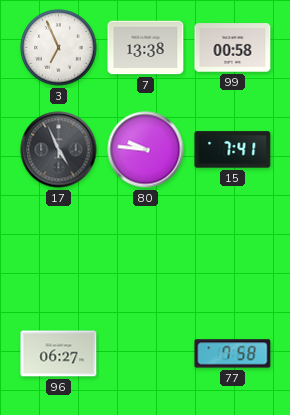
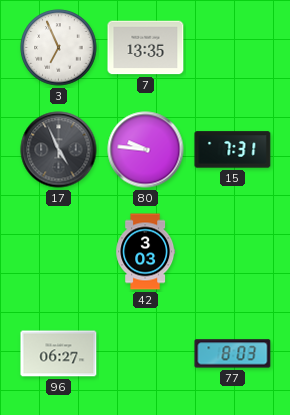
7: 13:38 -> 13:35 (146, 48)
99: 00:58 -> none (233, 48)
15: 7:41 -> 7:31 (233, 150)
42: none -> 3:03 (146, 252)
77: 7:58 -> 8:03 (233, 354)
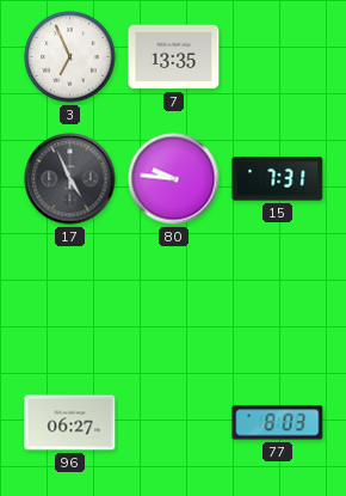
42: 3:03 -> none (146, 252)
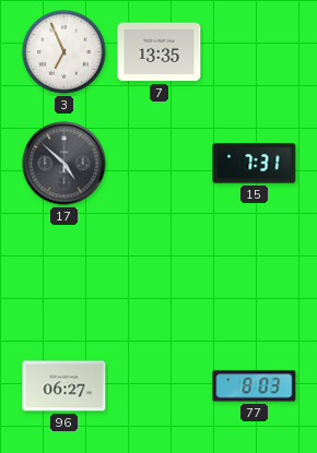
17: 4:56 -> 4:52 (64, 164)
80: 9:46 -> none (174, 179)
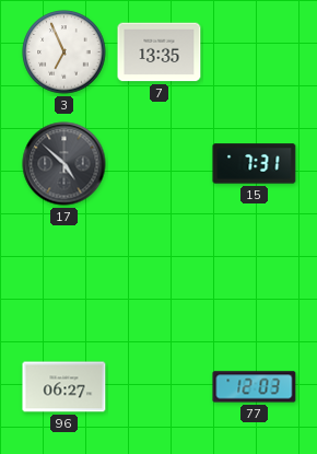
77: 8:03 -> 12:03 (255, 387)
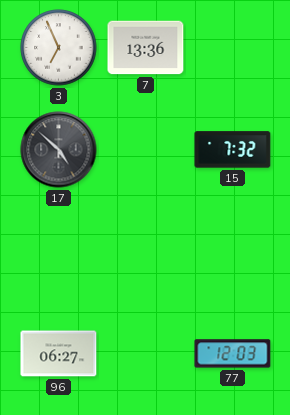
7: 13:35 -> 13:36 (146, 48)
15: 7:31 -> 7:32 (233, 150)
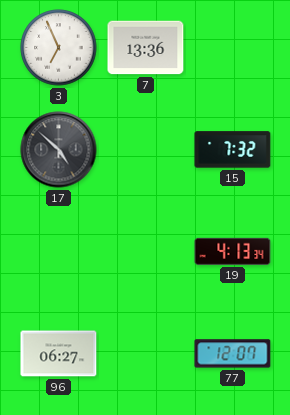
19: none -> 4:13 (233, 251)
77: 12:03 -> 12:07 (233, 354)
